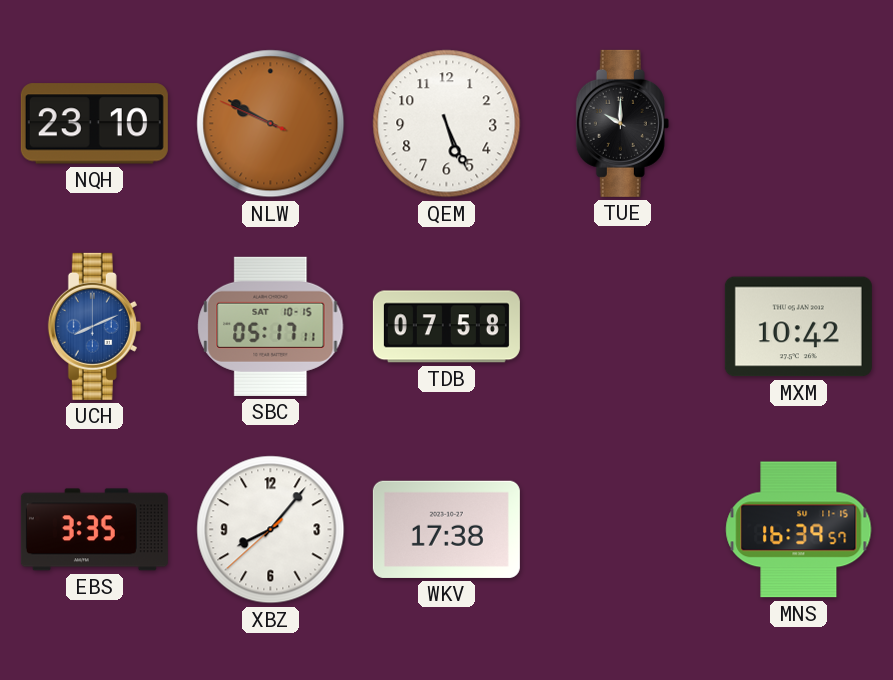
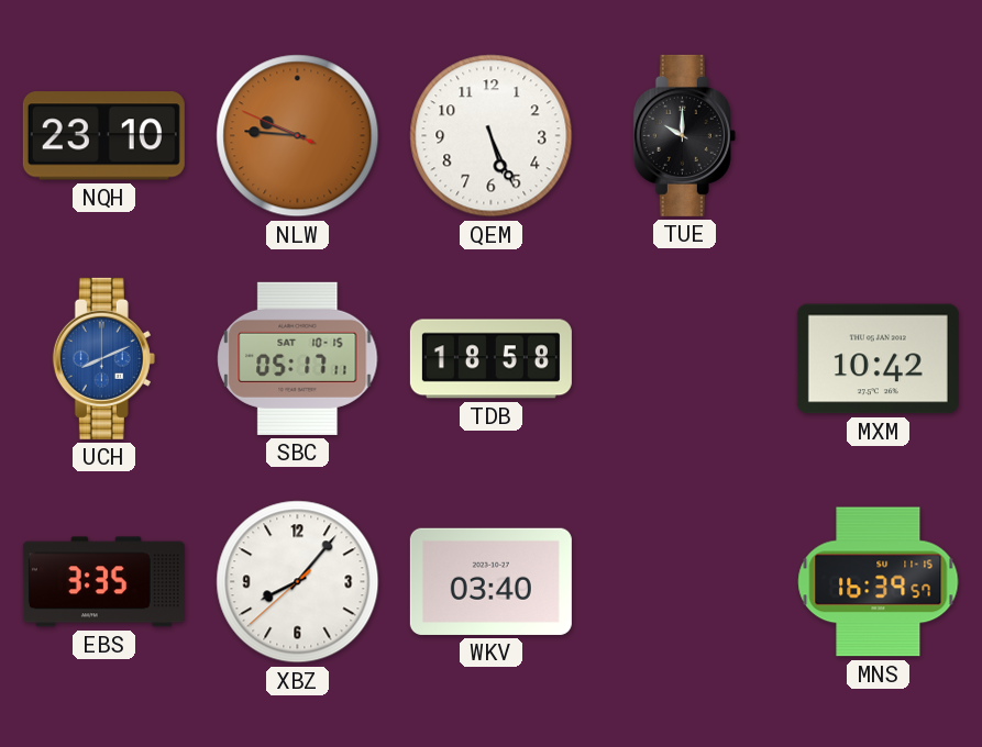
NLW: 9:49 -> 9:45 (298, 136)
TDB: 07:58 -> 18:58 (490, 359)
WKV: 17:38 -> 03:40 (490, 581)
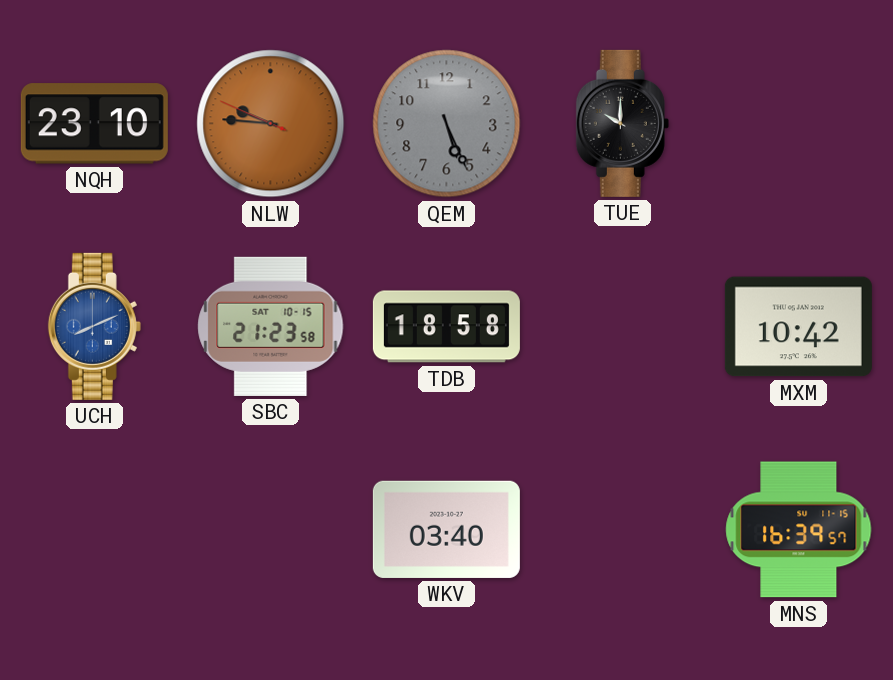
QEM dial: white -> grey (447, 124)
SBC: 05:17 -> 21:23 (271, 326)
EBS: 3:35 -> none (103, 582)
XBZ: 8:06 -> none (298, 582)
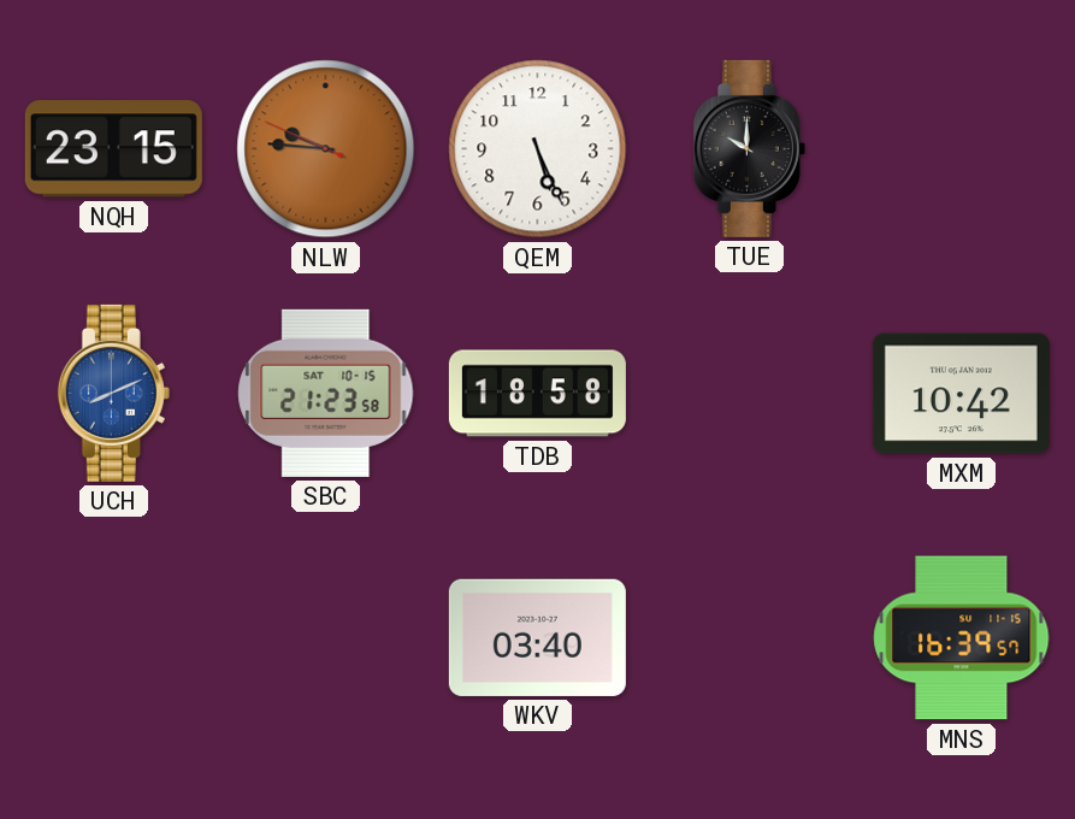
NQH: 23:10 -> 23:15 (113, 149)
QEM dial: grey -> white (538, 149)
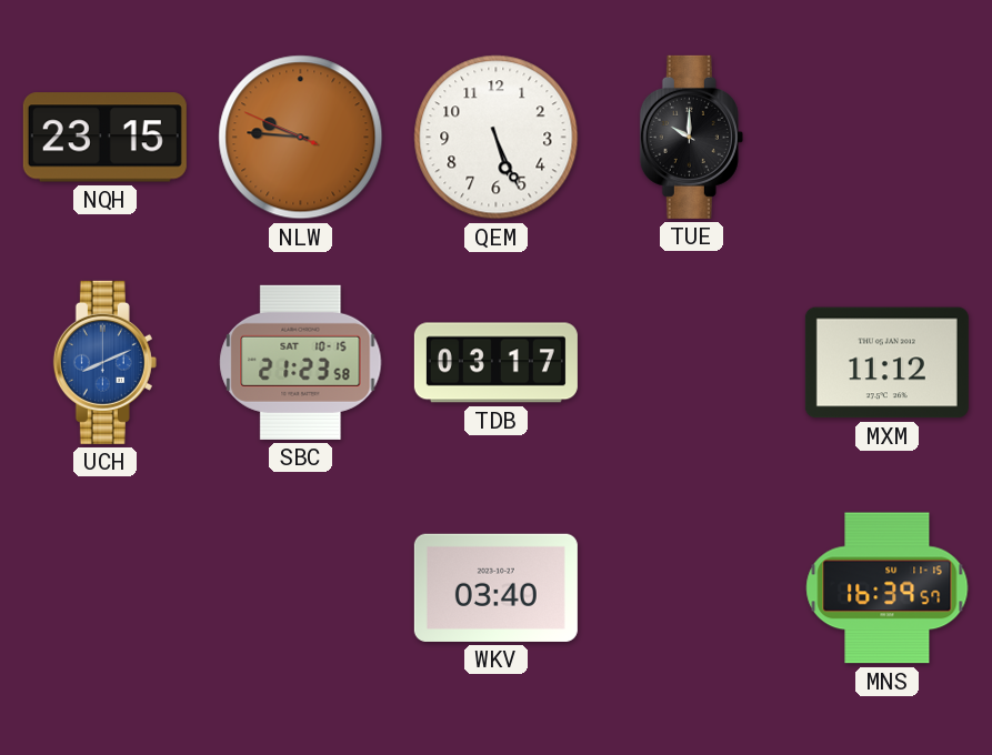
TDB: 18:58 -> 03:17 (495, 363)
MXM: 10:42 -> 11:12 (886, 363)
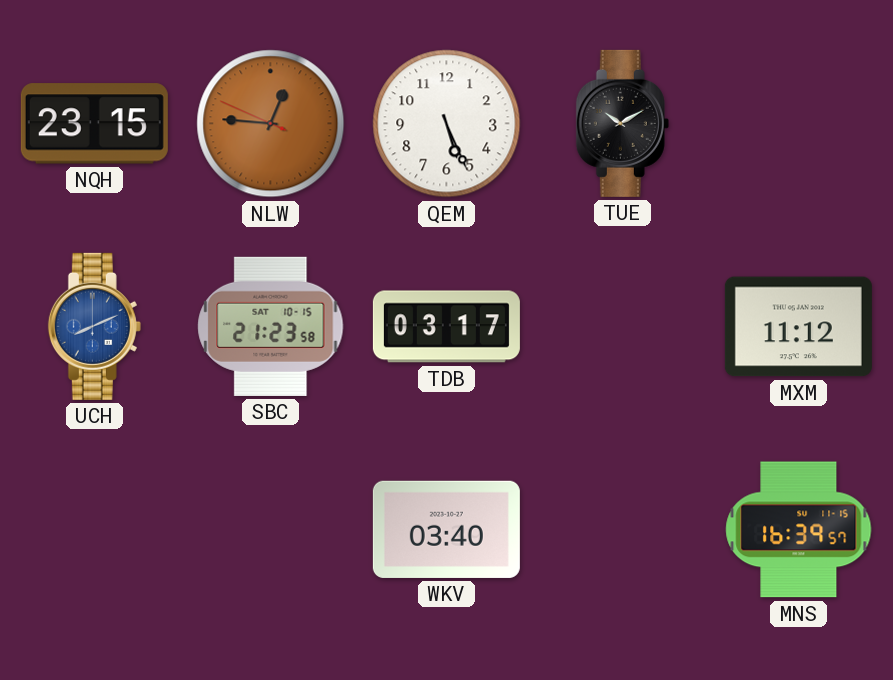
NLW: 9:45 -> 12:45 (271, 124)
TUE: 10:00 -> 10:10 (622, 123)
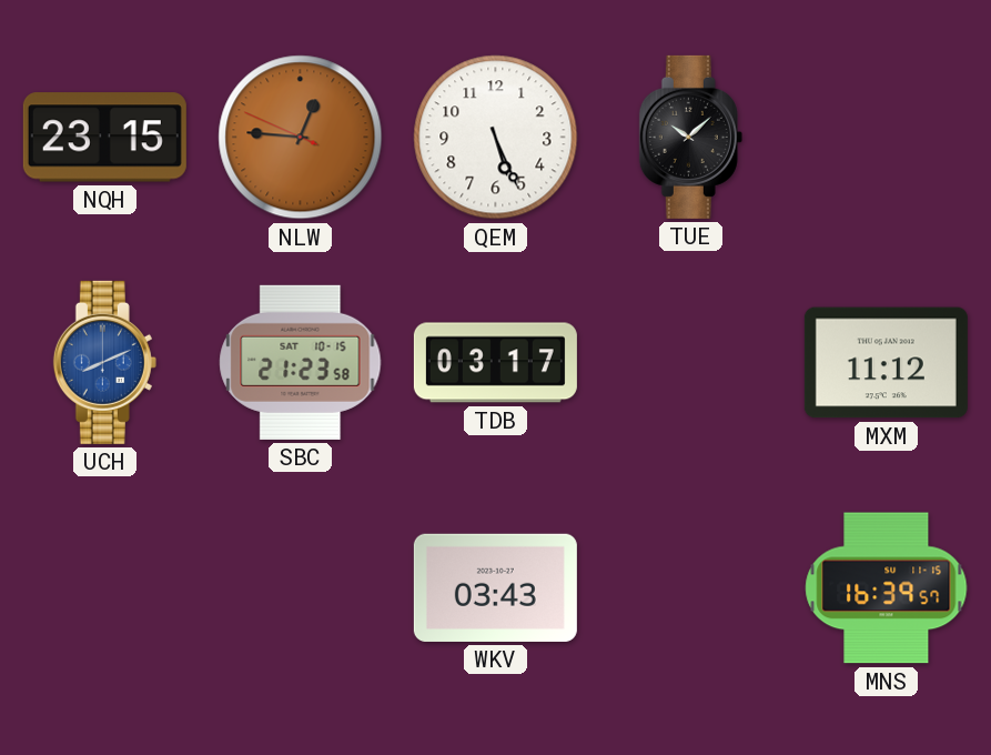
TUE: 10:10 -> 10:08 (690, 137)
WKV: 03:40 -> 03:43 (495, 587)
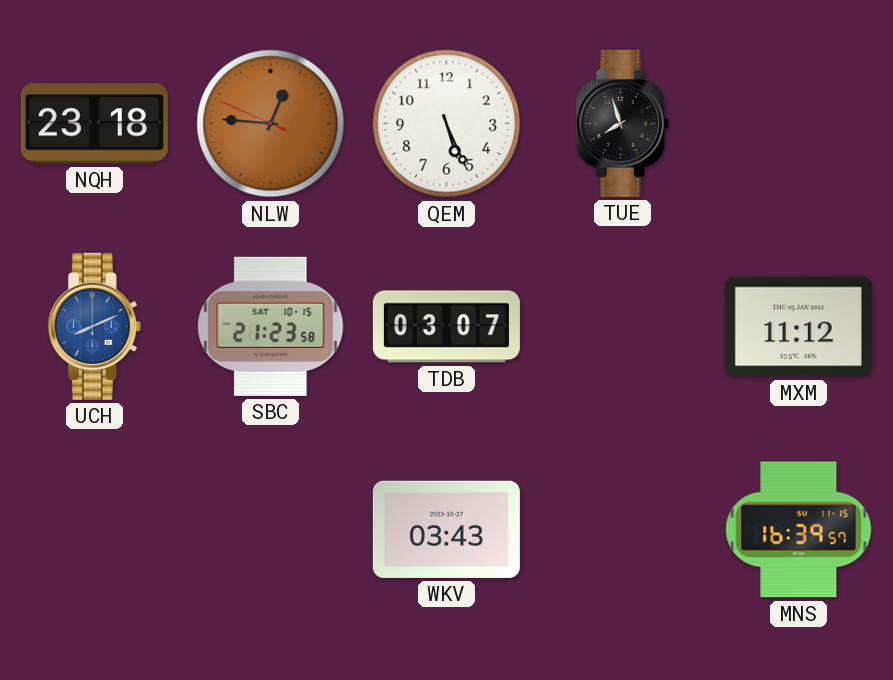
NQH: 23:15 -> 23:18 (94, 124)
TUE: 10:08 -> 7:57 (622, 123)
TDB: 03:17 -> 03:07 (446, 327)
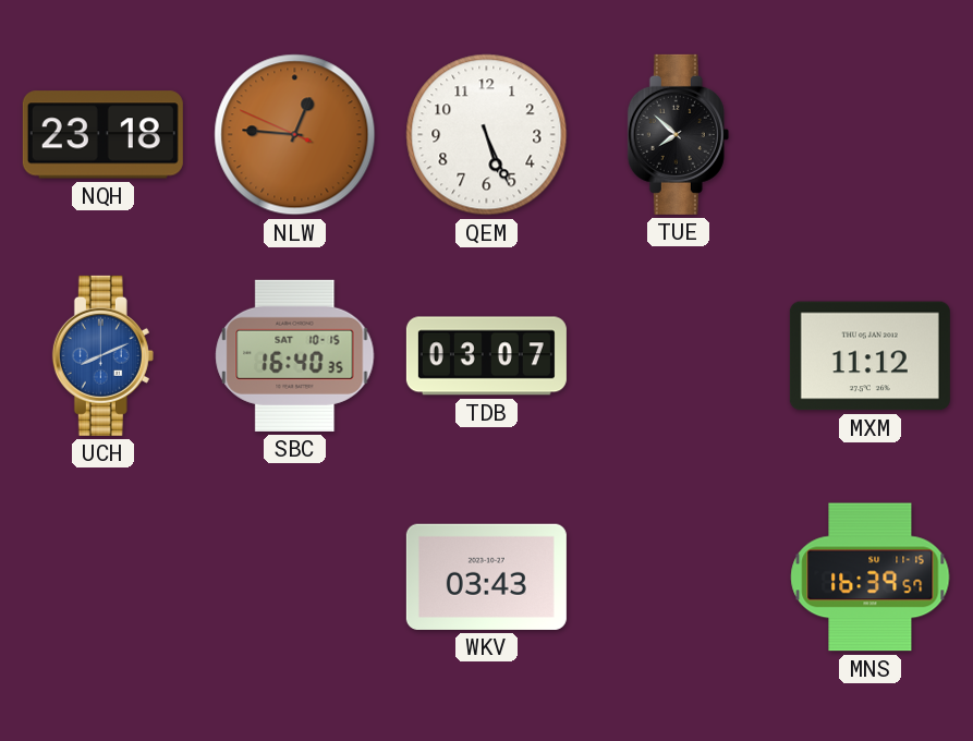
TUE: 7:57 -> 7:52 (678, 134)
SBC: 21:23 -> 16:40 (295, 355)
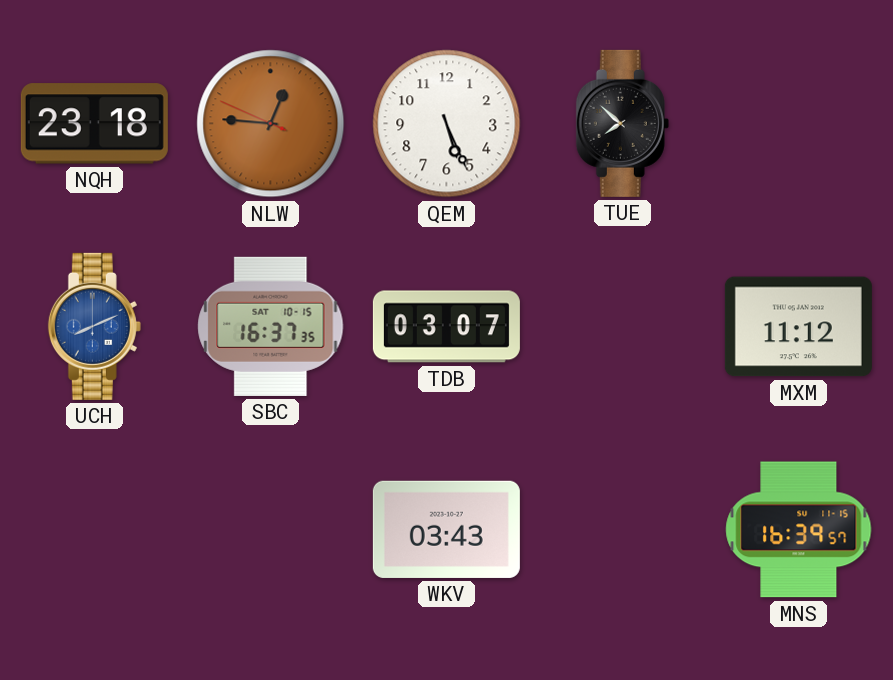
SBC: 16:40 -> 16:37 (271, 326)
